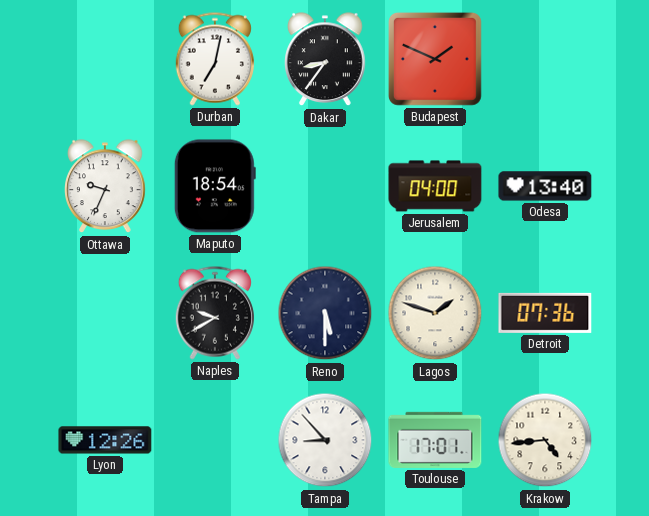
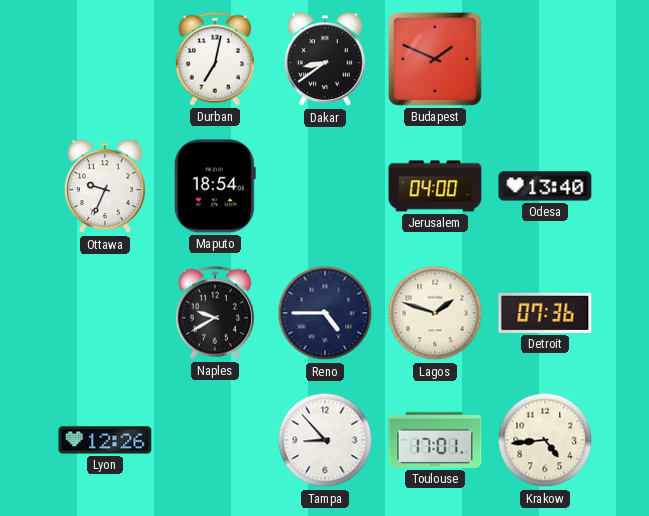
Dakar: 8:36 -> 8:39 (325, 60)
Reno: 5:30 -> 4:45 (325, 313)
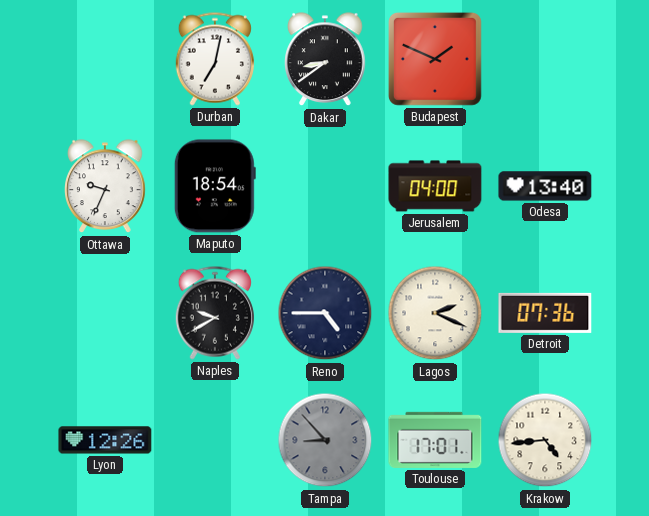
Lagos: 1:48 -> 2:19 (435, 313)
Tampa dial: white -> grey (325, 440)
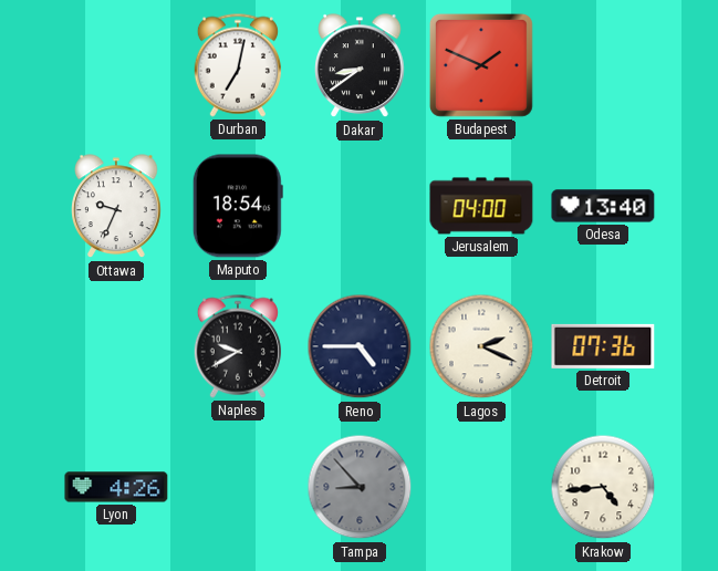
Lyon: 12:26 -> 4:26 (116, 487)
Toulouse: 17:01 -> none (435, 440)
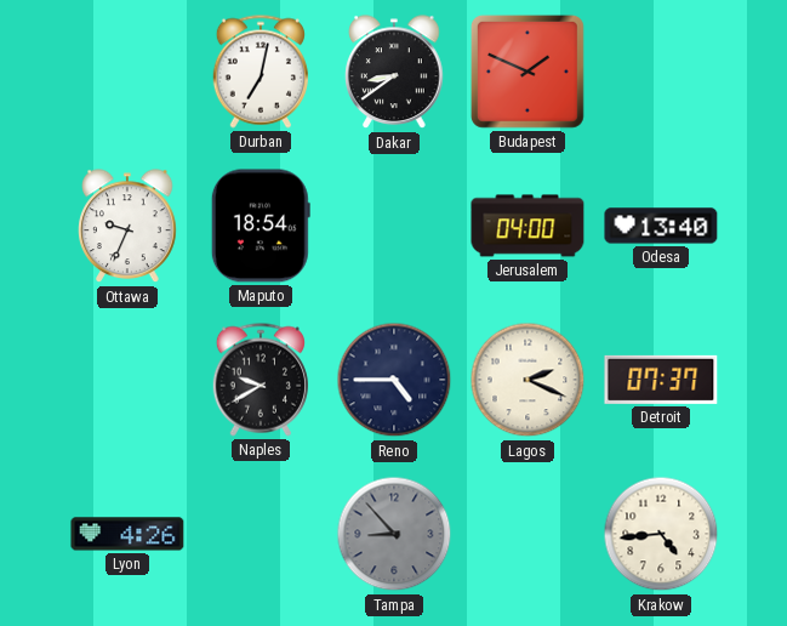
Detroit: 07:36 -> 07:37 (661, 380)
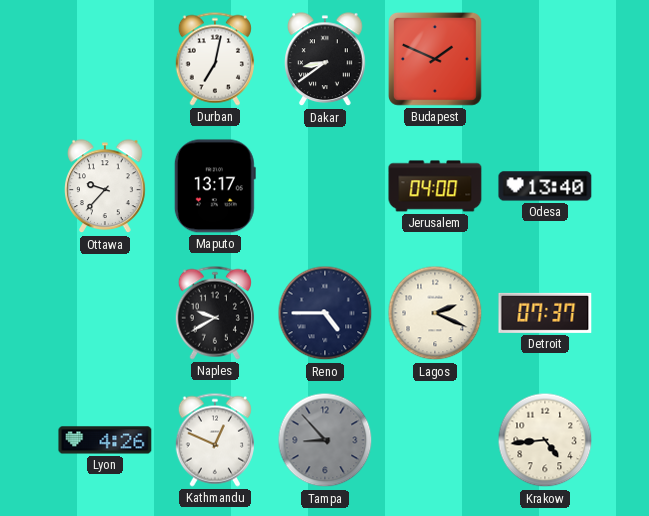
Ottawa: 9:34 -> 9:37 (105, 187)
Maputo: 18:54 -> 13:17 (215, 186)
Kathmandu: none -> 12:49 (215, 440)
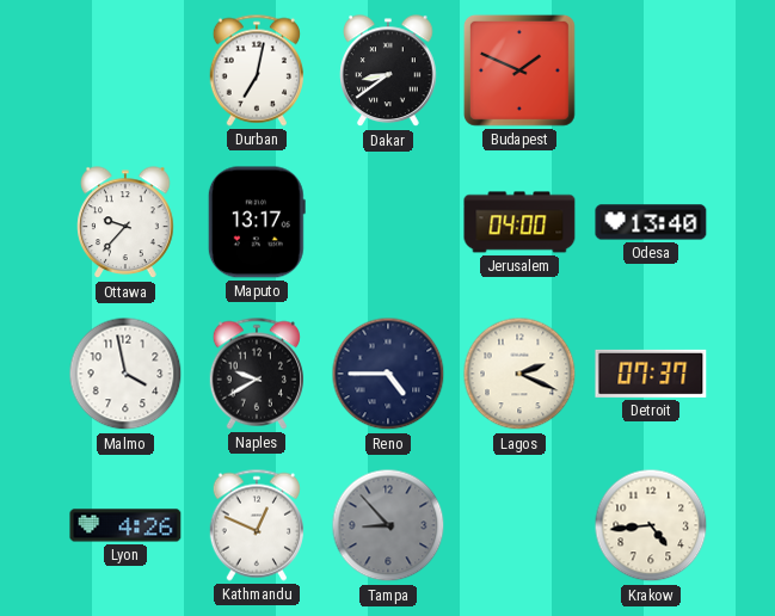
Malmo: none -> 3:58 (125, 374)
